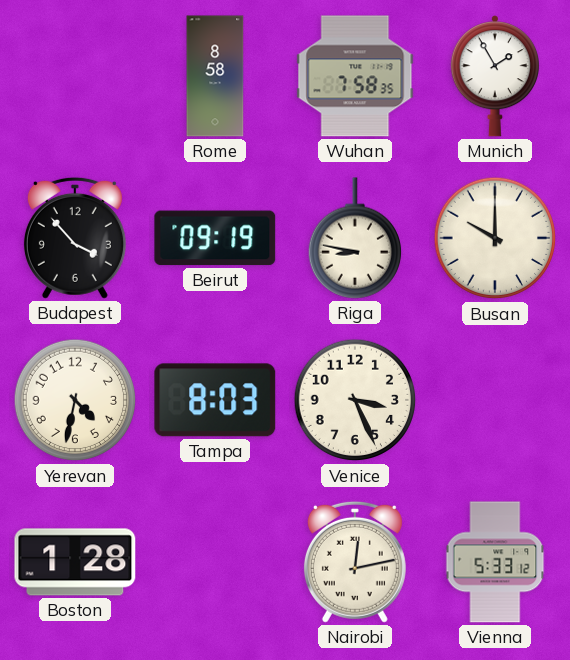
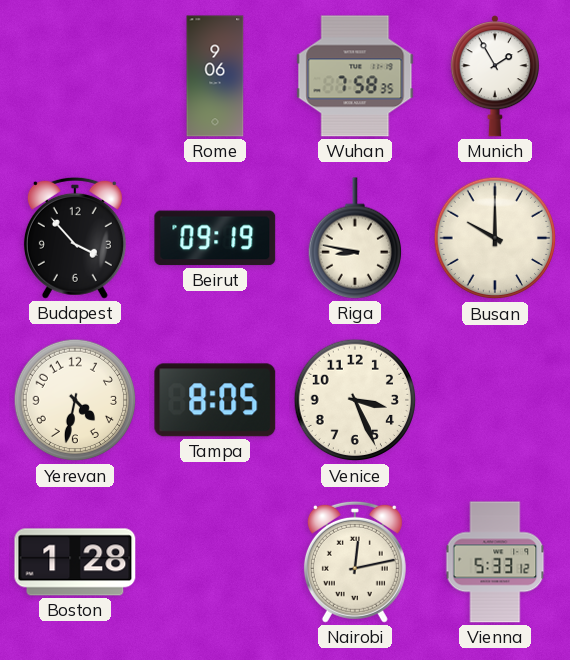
Rome: 8:58 -> 9:06 (215, 76)
Tampa: 8:03 -> 8:05 (215, 400)
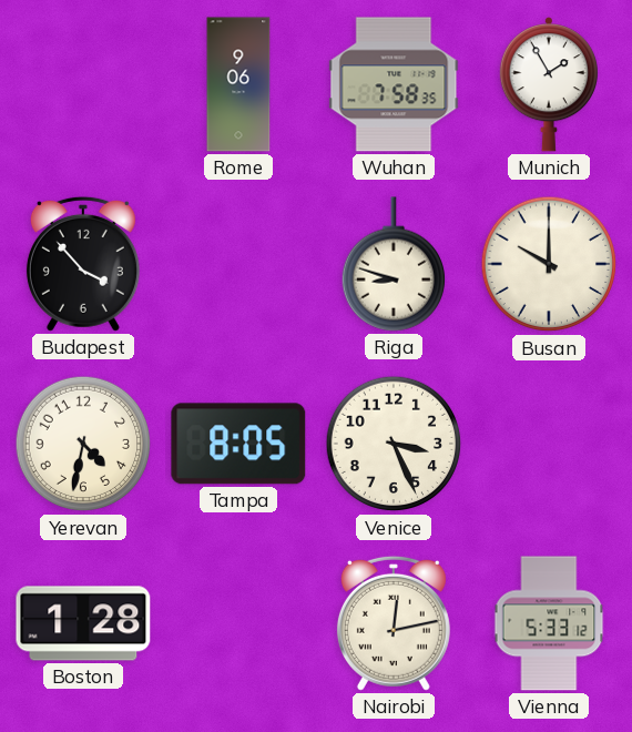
Beirut: 09:19 -> none (215, 238)
Riga: 8:47 -> 8:48 (393, 264)
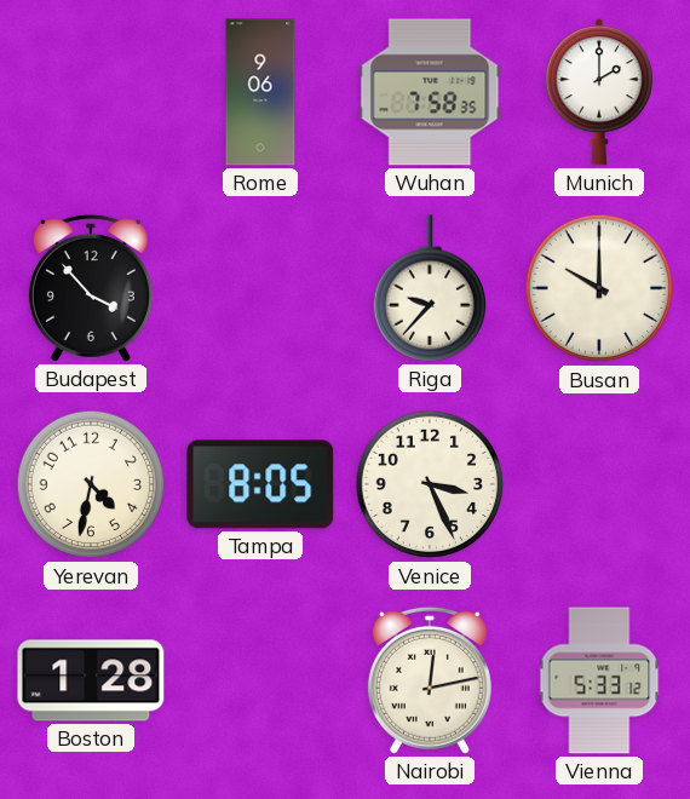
Munich: 1:55 -> 2:00 (599, 92)
Riga: 8:48 -> 9:37 (429, 288)
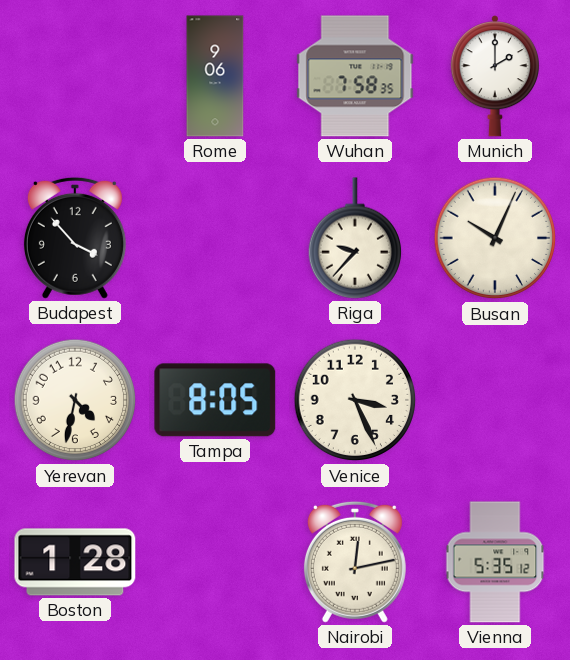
Busan: 10:00 -> 10:04 (495, 238)
Vienna: 5:33 -> 5:35 (495, 562)
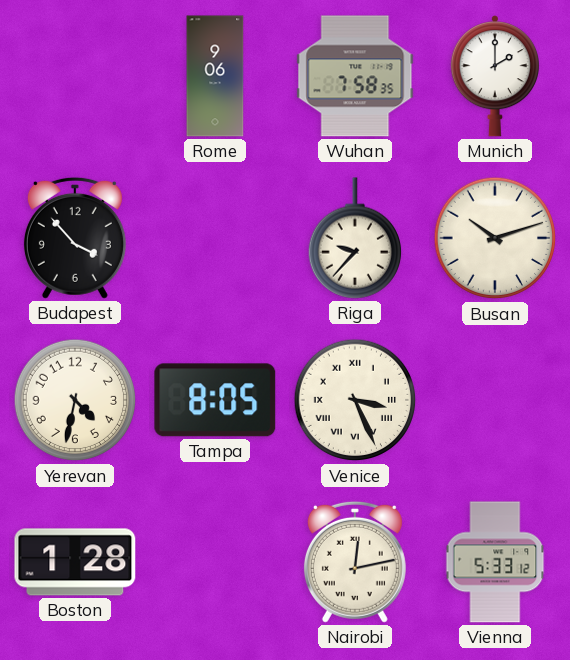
Busan: 10:04 -> 10:12 (495, 238)
Venice numerals: Arabic -> Roman (355, 400)
Vienna: 5:35 -> 5:33 (495, 562)
